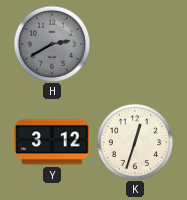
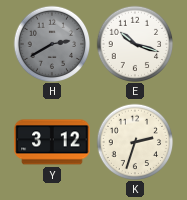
E: none -> 10:18 (135, 44)
K: 12:33 -> 2:33 (135, 142)
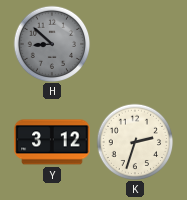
H: 2:40 -> 8:52 (52, 44)
E: 10:18 -> none (135, 44)
